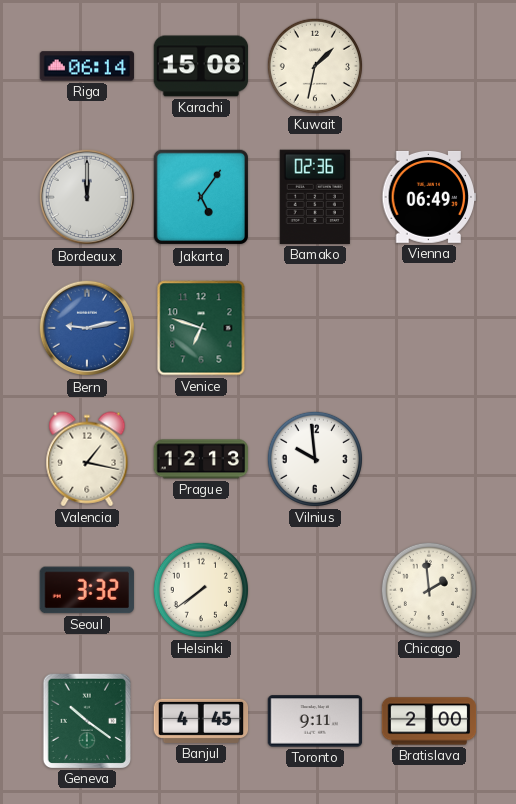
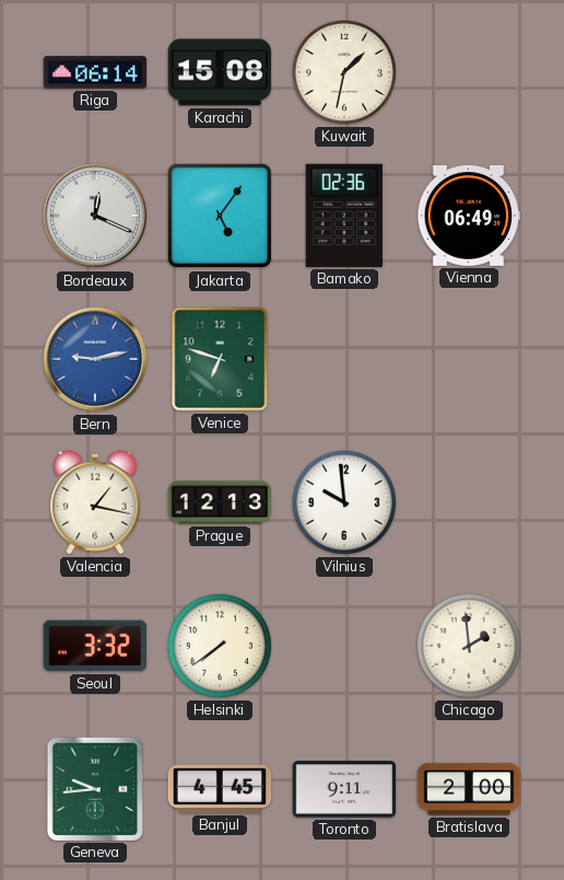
Bordeaux: 12:00 -> 12:19 (95, 216)
Geneva: 10:21 -> 9:44 (94, 788)
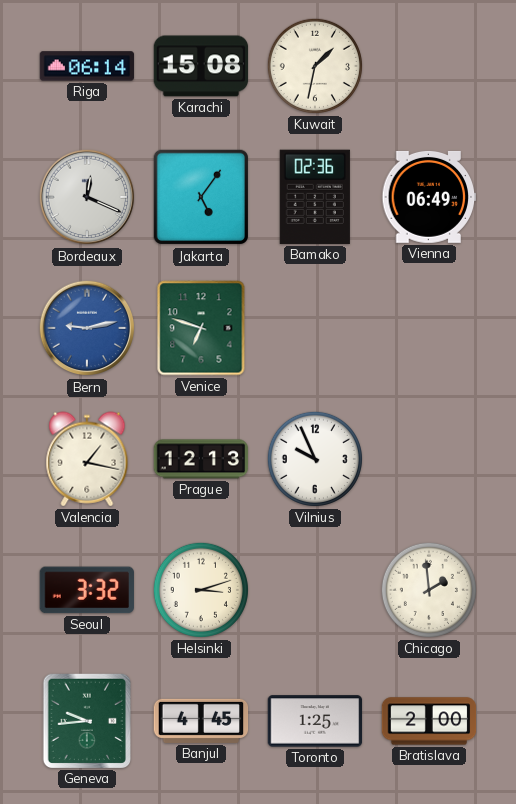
Vilnius: 9:59 -> 9:56 (315, 459)
Helsinki: 7:39 -> 3:12 (201, 590)
Toronto: 9:11 -> 1:25 (315, 721)
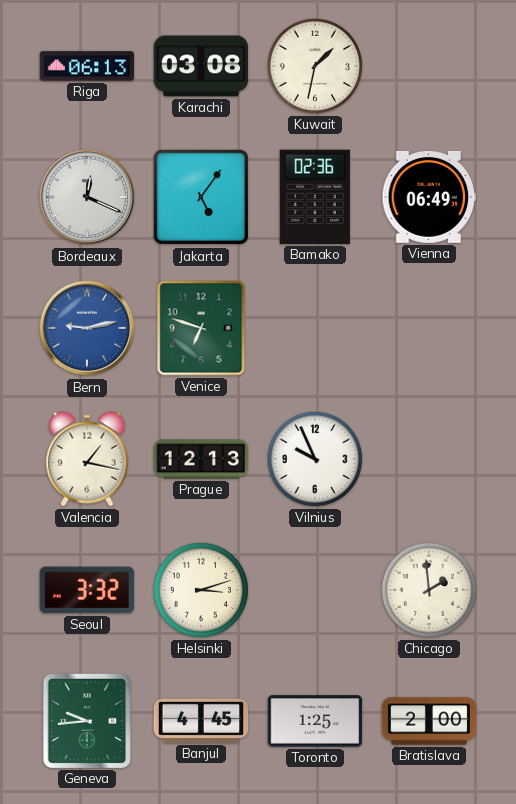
Riga: 06:14 -> 06:13 (87, 66)
Karachi: 15:08 -> 03:08 (201, 66)
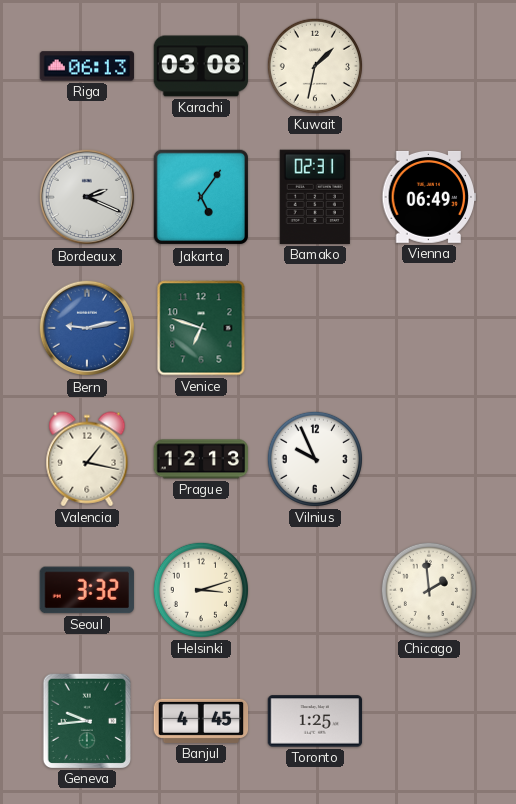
Bordeaux: 12:19 -> 2:19 (87, 197)
Bamako: 02:36 -> 02:31 (315, 197)
Bratislava: 2:00 -> none (429, 721)
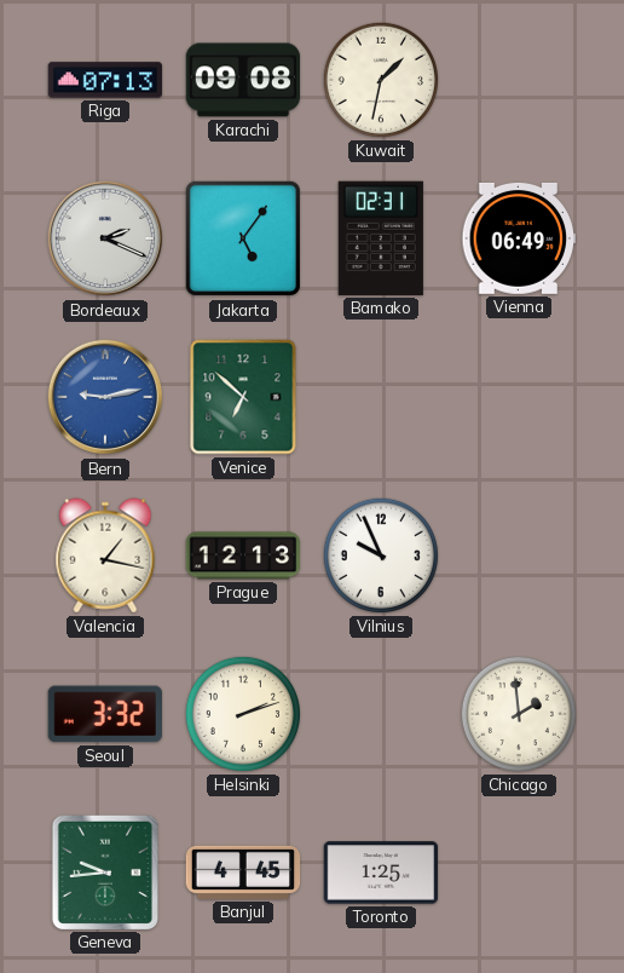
Riga: 06:13 -> 07:13 (105, 80)
Karachi: 03:08 -> 09:08 (243, 80)
Venice: 6:48 -> 6:52 (243, 397)
Helsinki: 3:12 -> 2:12 (243, 714)
